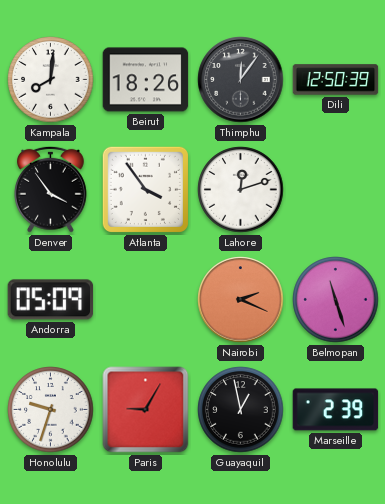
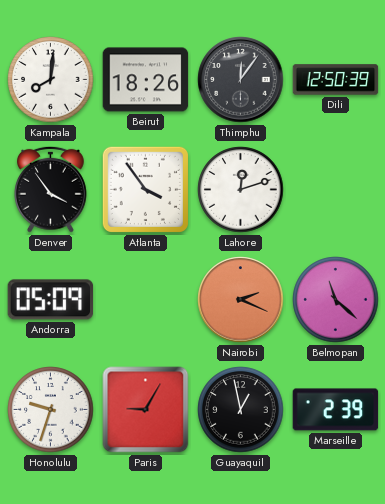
Belmopan: 11:27 -> 11:22 (336, 300)
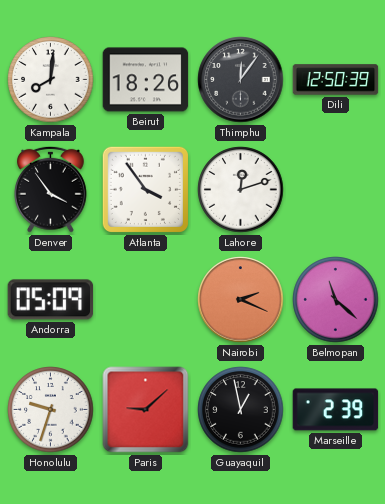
Paris: 9:05 -> 9:08 (146, 410)
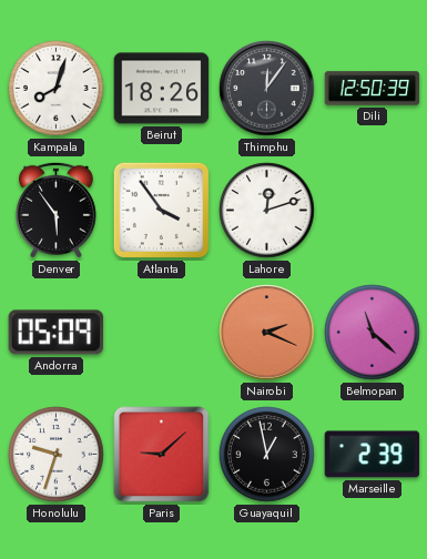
Kampala: 8:01 -> 8:03 (57, 89)
Denver: 3:54 -> 5:54 (57, 210)
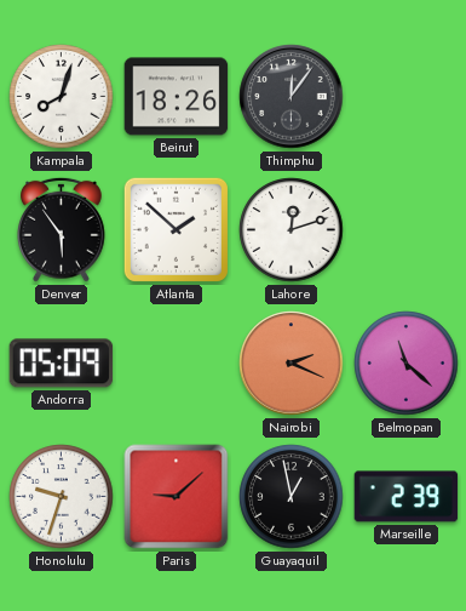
Dili: 12:50 -> none (373, 89)
Atlanta: 3:54 -> 1:52 (176, 229)
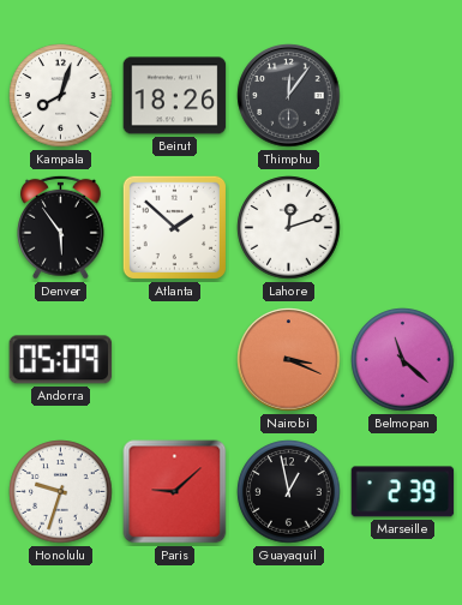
Nairobi: 2:19 -> 3:19 (289, 360)
